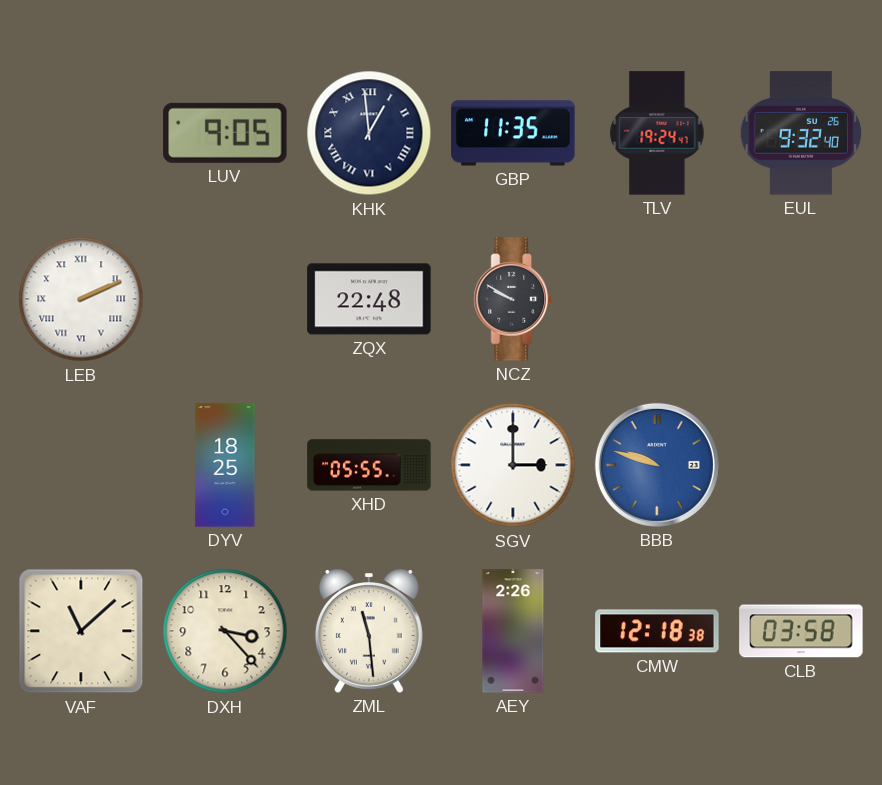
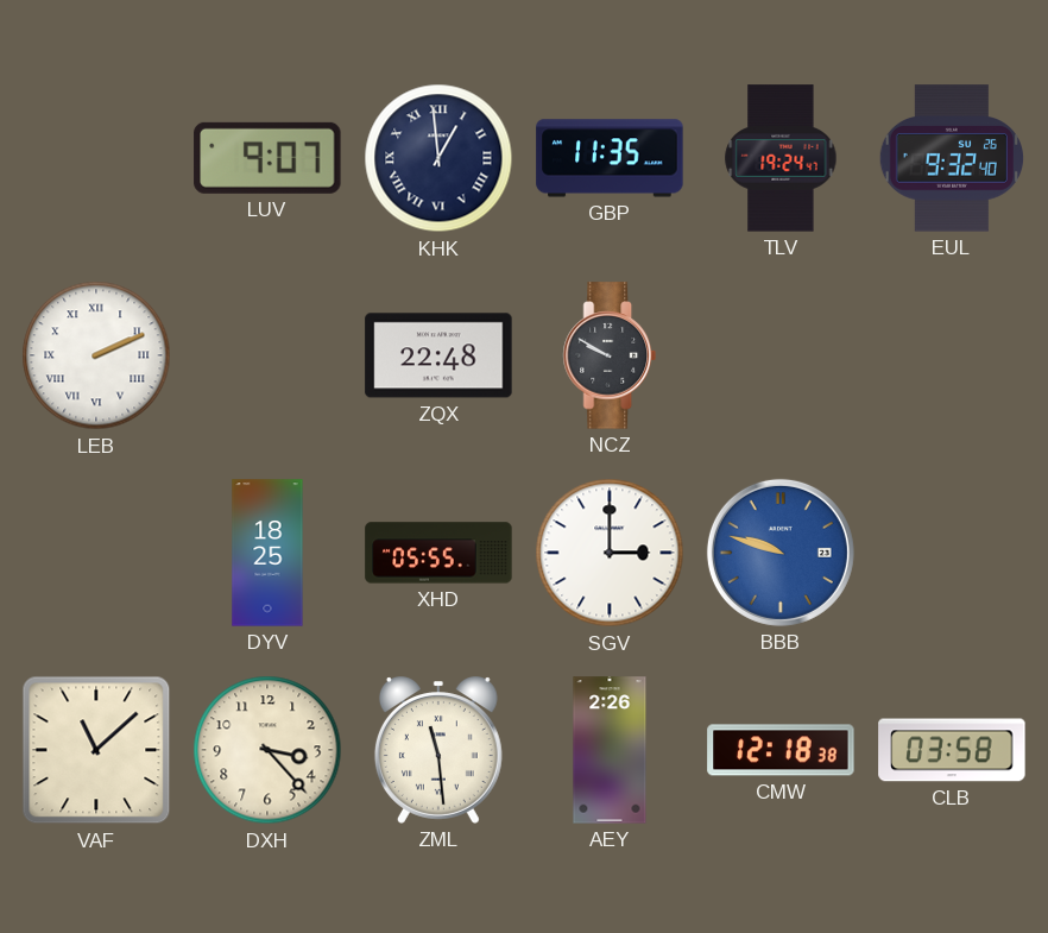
LUV: 9:05 -> 9:07 (267, 158)
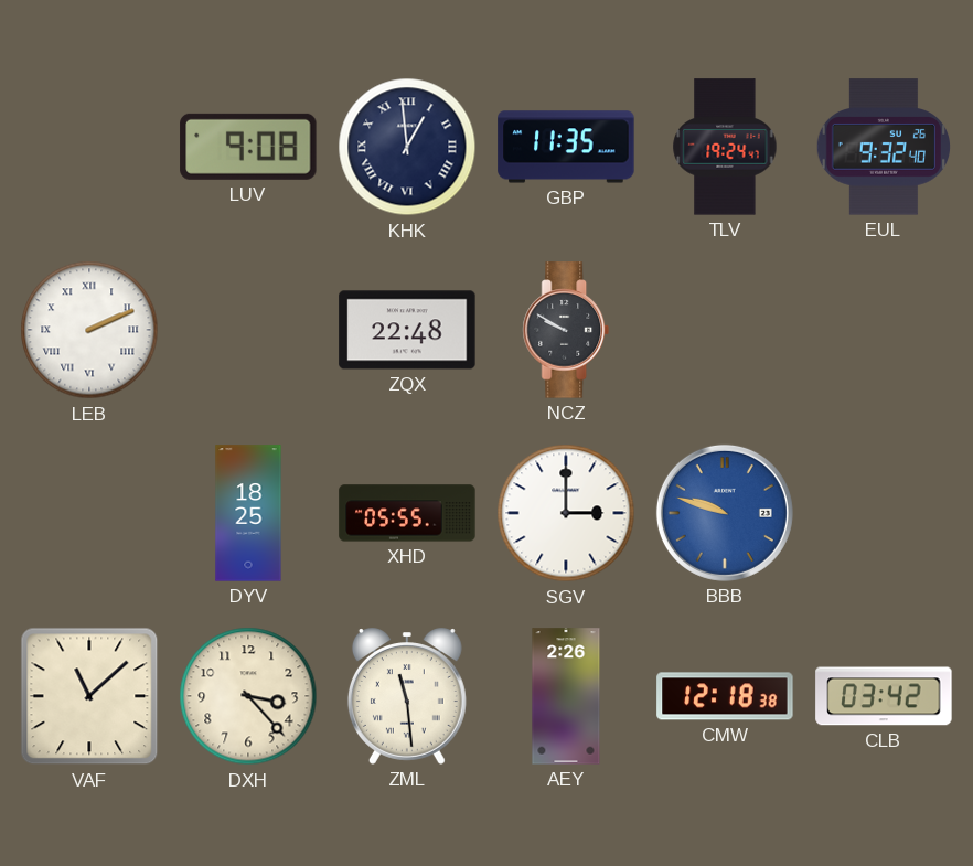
LUV: 9:07 -> 9:08 (248, 147)
CLB: 03:58 -> 03:42 (884, 696)
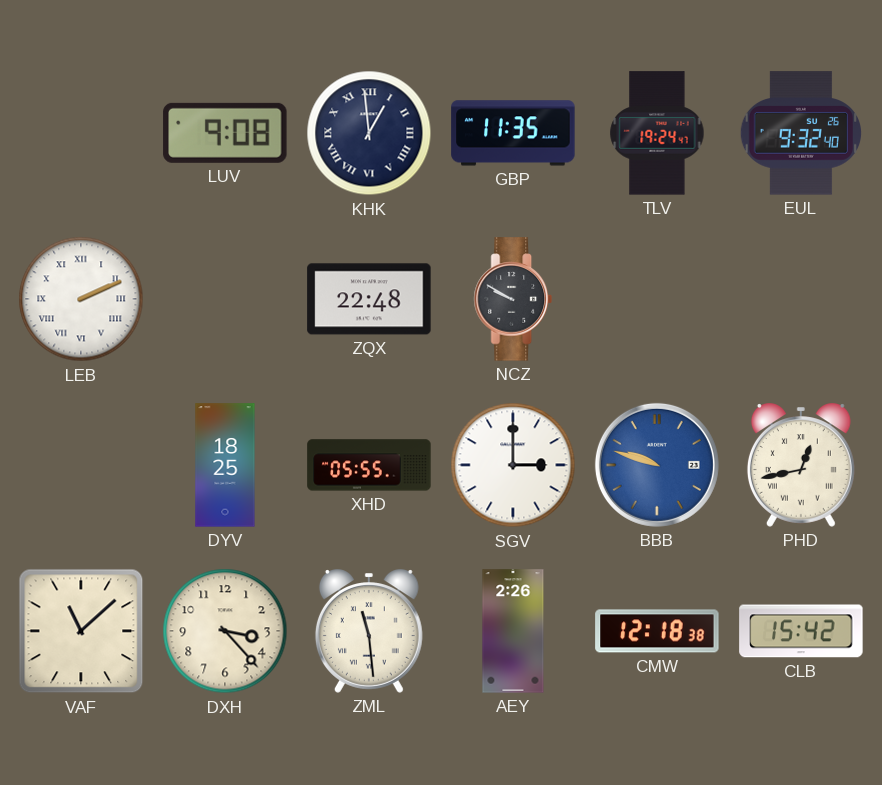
PHD: none -> 12:43 (801, 465)
CLB: 03:42 -> 15:42 (801, 631)
